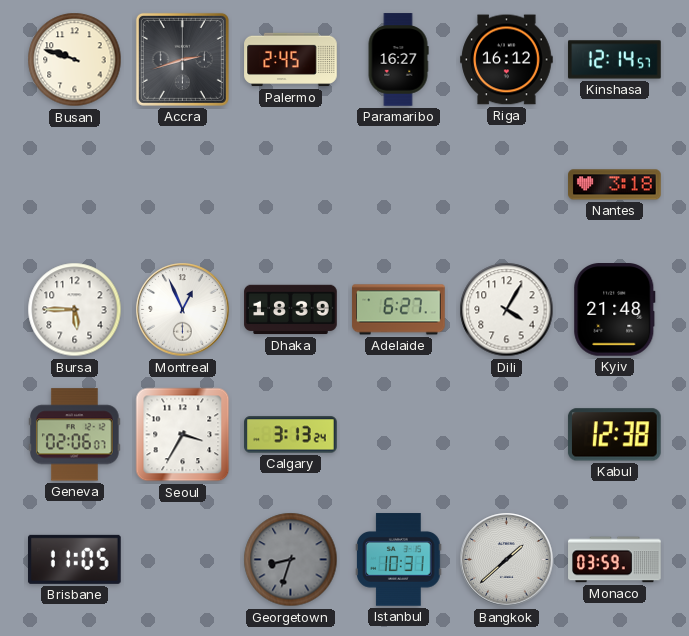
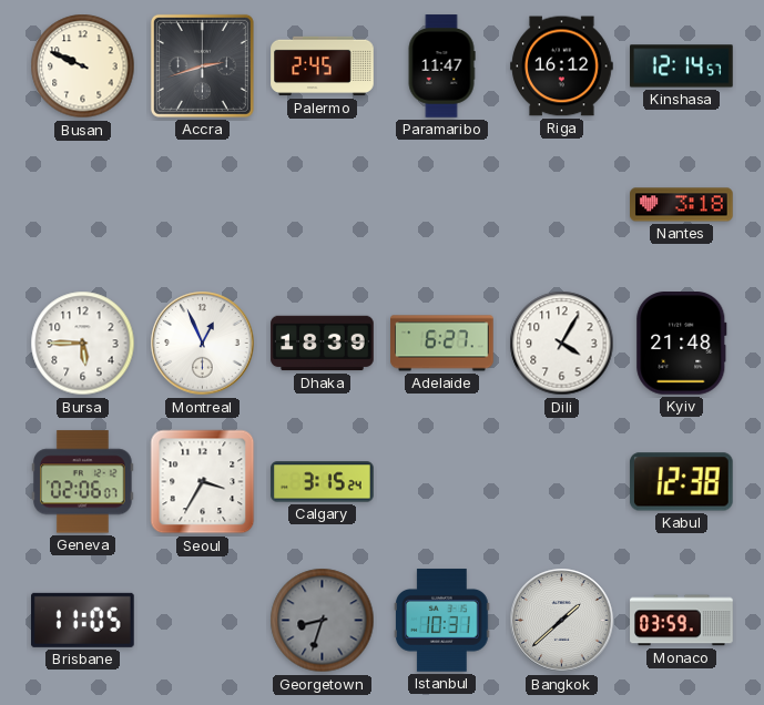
Busan: 9:48 -> 9:49 (83, 67)
Paramaribo: 16:27 -> 11:47 (441, 67)
Calgary: 3:13 -> 3:15 (323, 482)
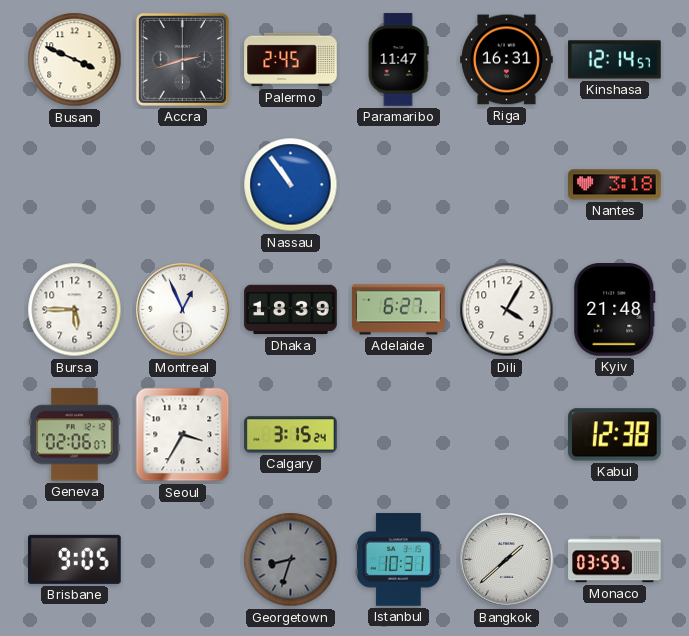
Busan: 9:49 -> 3:49 (75, 60)
Riga: 16:12 -> 16:31 (507, 60)
Nassau: none -> 10:54 (291, 185)
Brisbane: 11:05 -> 9:05 (75, 559)
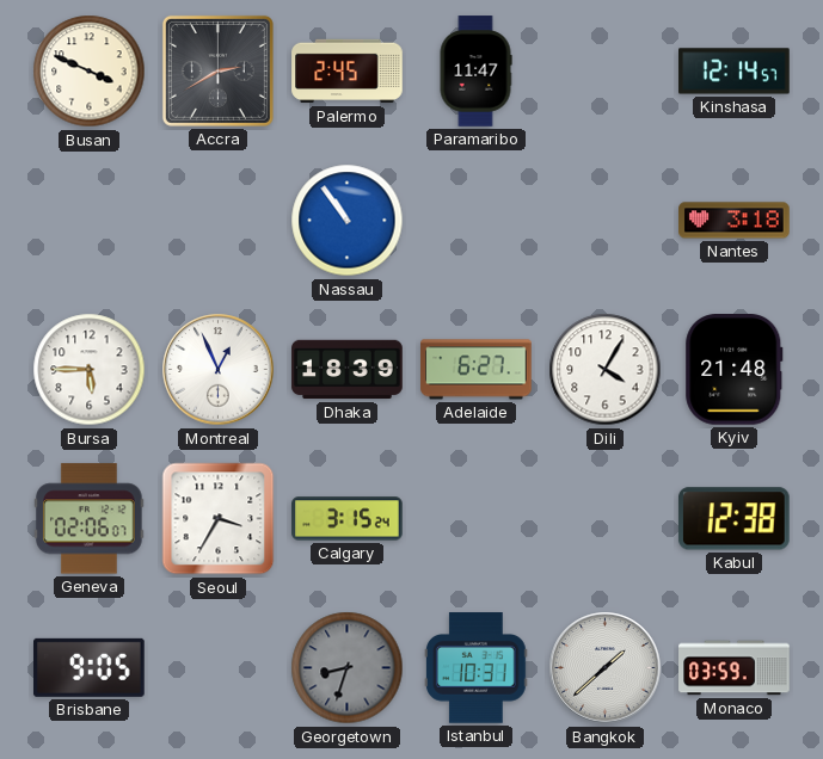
Accra: 2:42 -> 2:40 (217, 70)
Riga: 16:31 -> none (507, 60)
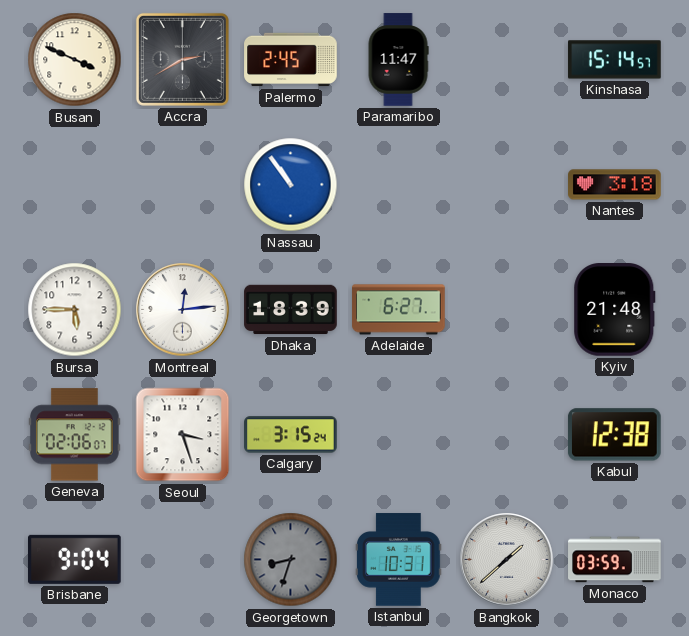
Kinshasa: 12:14 -> 15:14 (615, 60)
Montreal: 12:56 -> 12:14 (183, 310)
Dili: 4:05 -> none (606, 370)
Seoul: 3:35 -> 3:27 (183, 435)
Brisbane: 9:05 -> 9:04 (75, 559)
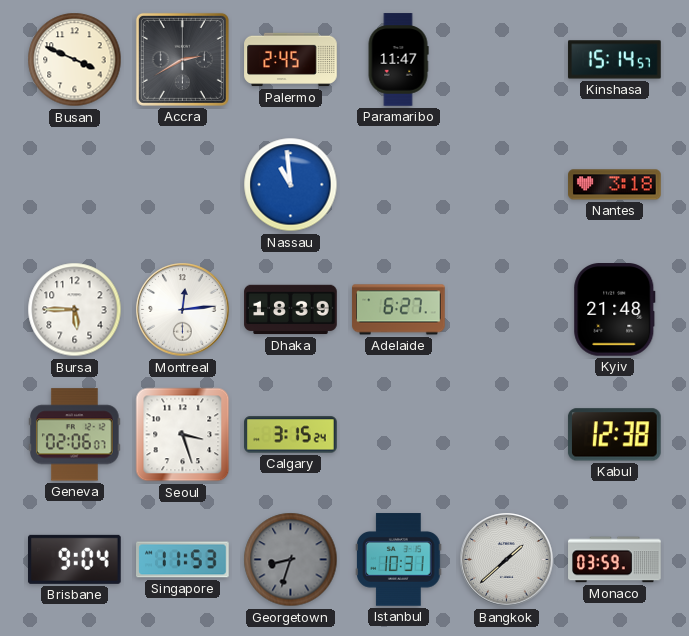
Nassau: 10:54 -> 10:59 (291, 185)
Singapore: none -> 11:53 (183, 560)
